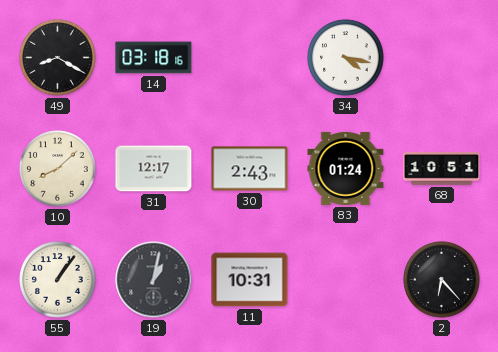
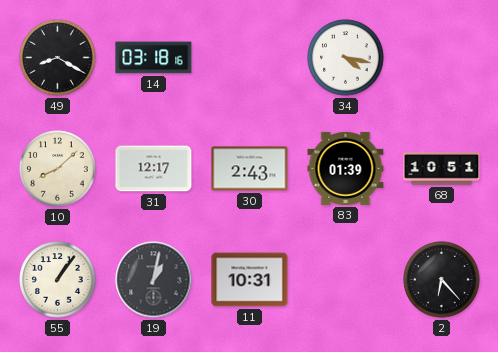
83: 01:24 -> 01:39 (346, 168)
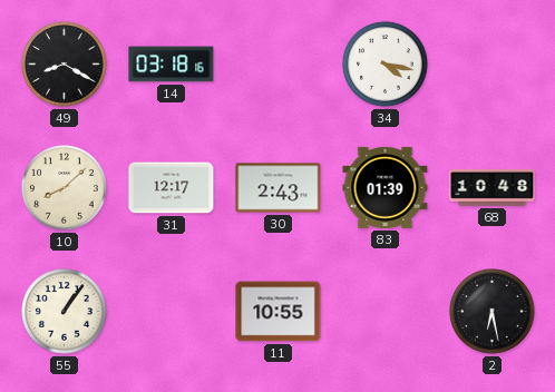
68: 10:51 -> 10:48 (493, 188)
19: 1:02 -> none (154, 280)
11: 10:31 -> 10:55 (279, 312)
2: 6:23 -> 6:28 (493, 312)
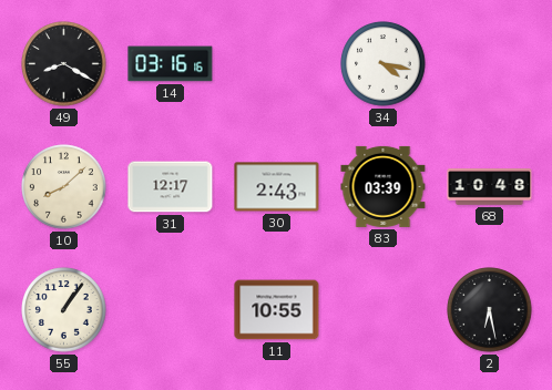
14: 03:18 -> 03:16 (171, 64)
83: 01:39 -> 03:39 (384, 186)
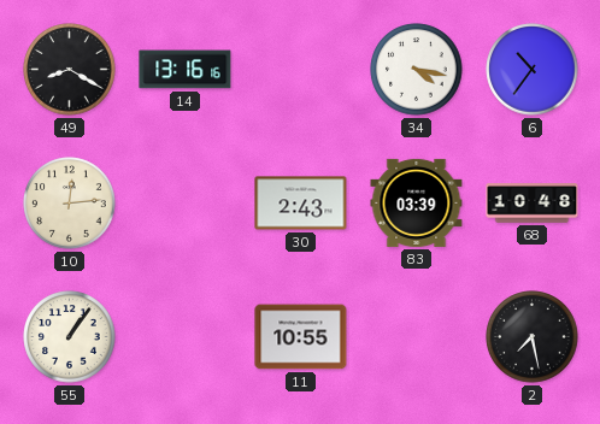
14: 03:16 -> 13:16 (186, 70)
6: none -> 10:36 (533, 70)
10: 8:08 -> 12:14 (70, 204)
31: 12:17 -> none (171, 187)
2: 6:28 -> 7:28 (533, 337)
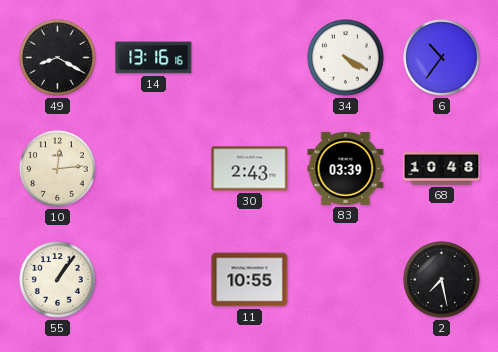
34: 4:17 -> 4:20 (346, 58)
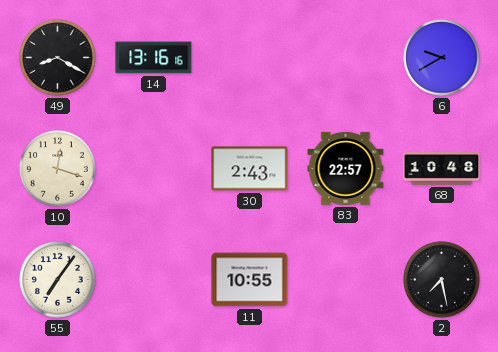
34: 4:20 -> none (346, 58)
6: 10:36 -> 9:40 (442, 58)
10: 12:14 -> 12:18 (58, 169)
83: 03:39 -> 22:57 (346, 168)
55: 1:06 -> 7:06 (58, 280)
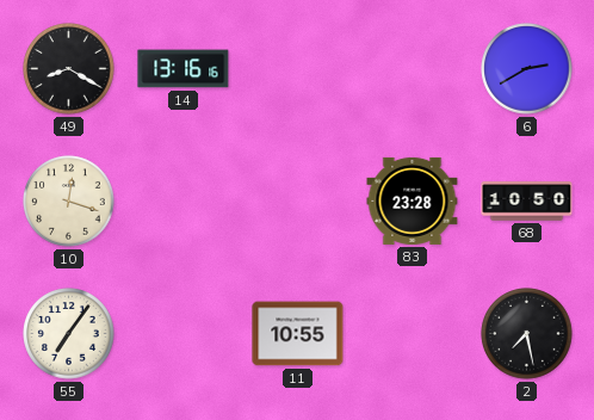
6: 9:40 -> 2:40 (527, 69)
30: 2:43 -> none (250, 169)
83: 22:57 -> 23:28 (413, 200)
68: 10:48 -> 10:50 (527, 202)
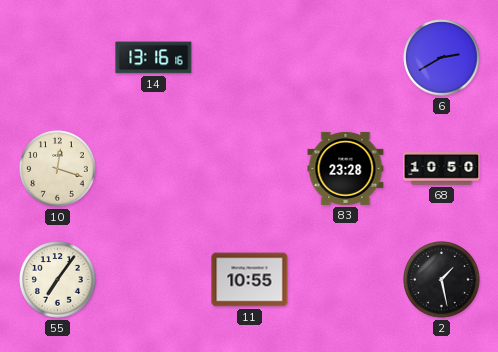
49: 8:20 -> none (69, 69)
2: 7:28 -> 1:28 (442, 280)
